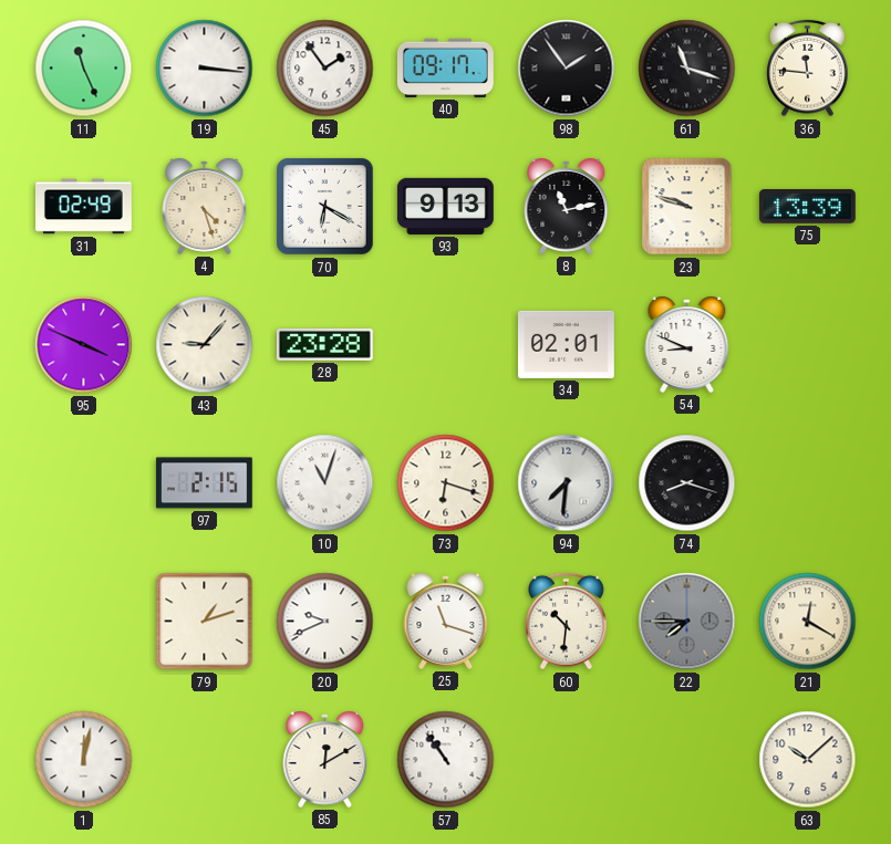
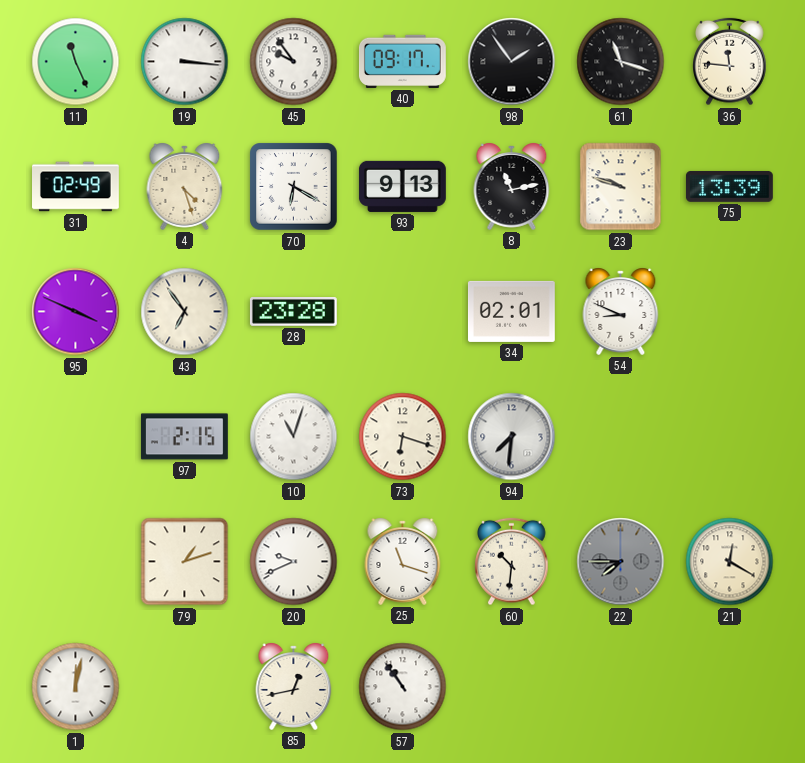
45: 1:54 -> 9:54 (294, 62)
43: 9:07 -> 6:54 (185, 312)
74: 8:18 -> none (687, 483)
85: 12:10 -> 12:43 (294, 686)
63: 10:08 -> none (808, 760)
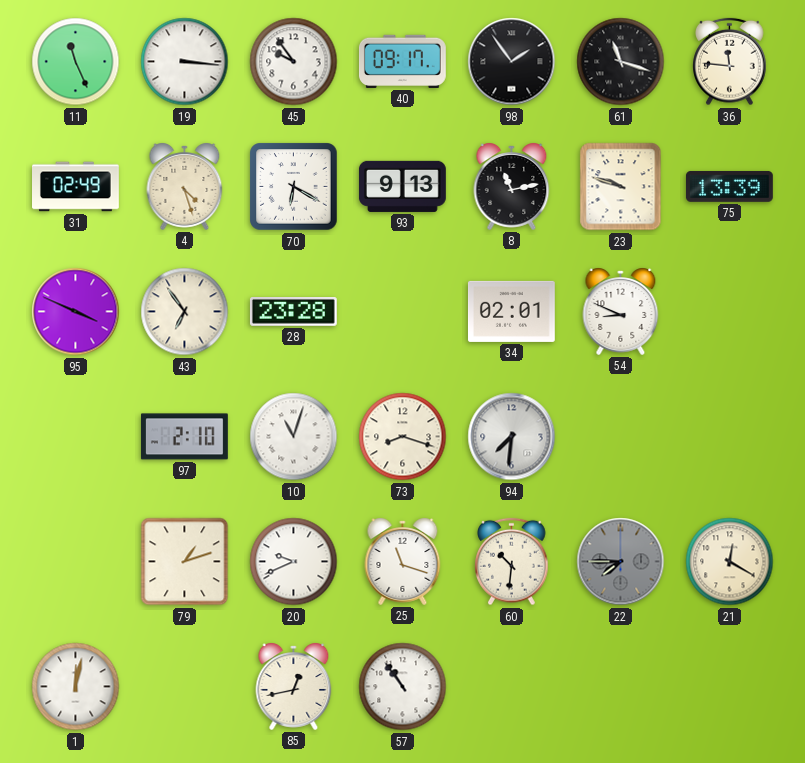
97: 2:15 -> 2:10 (184, 437)
73: 6:18 -> 8:18 (403, 437)
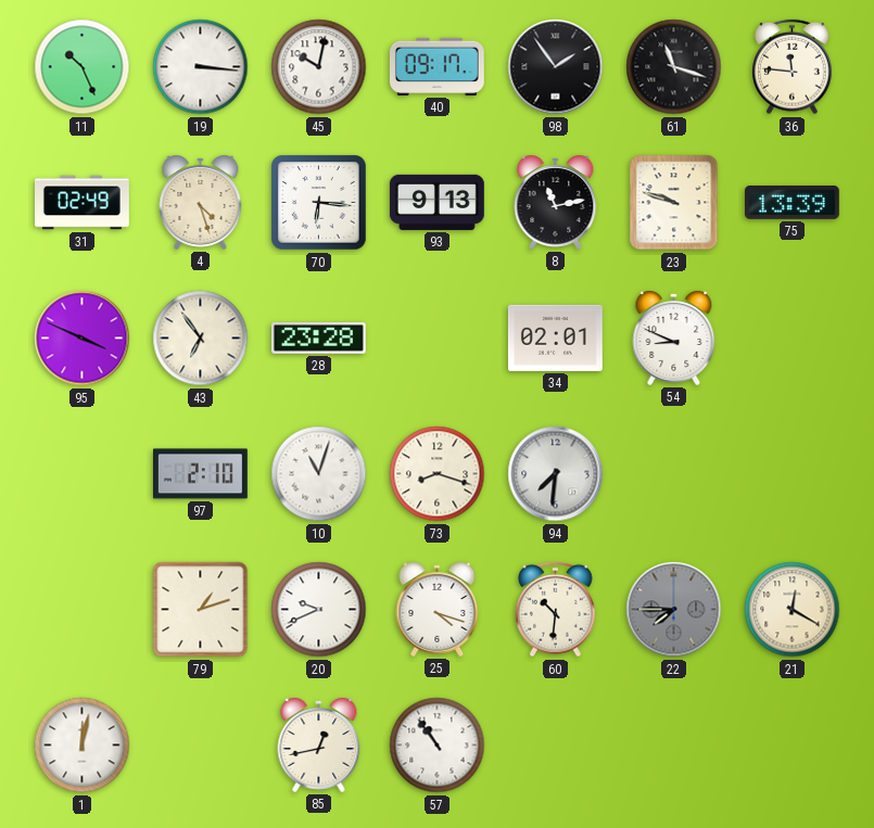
11: 11:26 -> 10:26 (83, 67)
45: 9:54 -> 10:02 (319, 67)
70: 6:20 -> 6:16 (319, 203)
25: 11:18 -> 4:18 (438, 609)
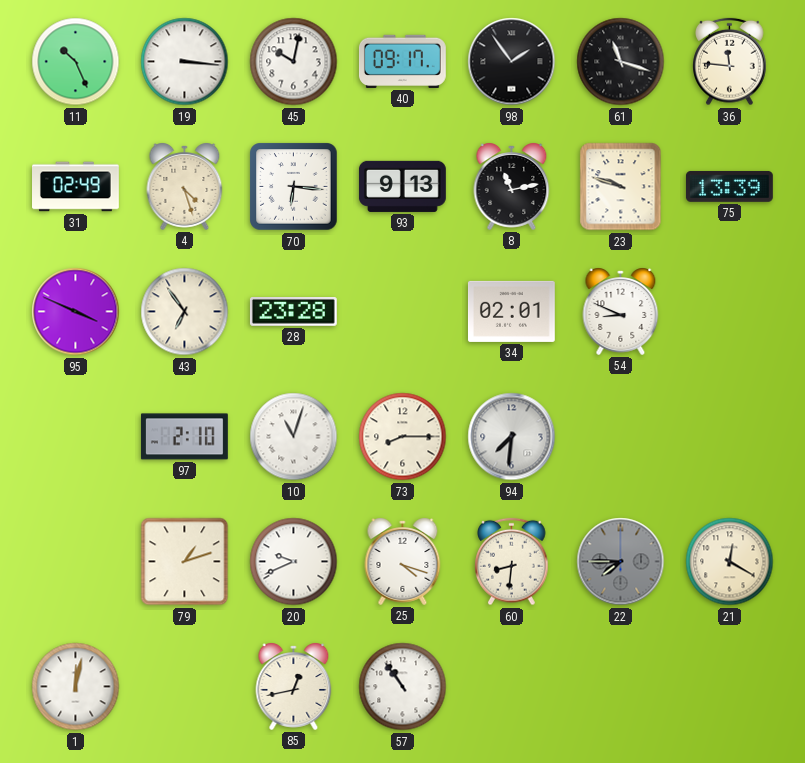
73: 8:18 -> 8:15 (403, 437)
60: 10:31 -> 8:31 (512, 562)
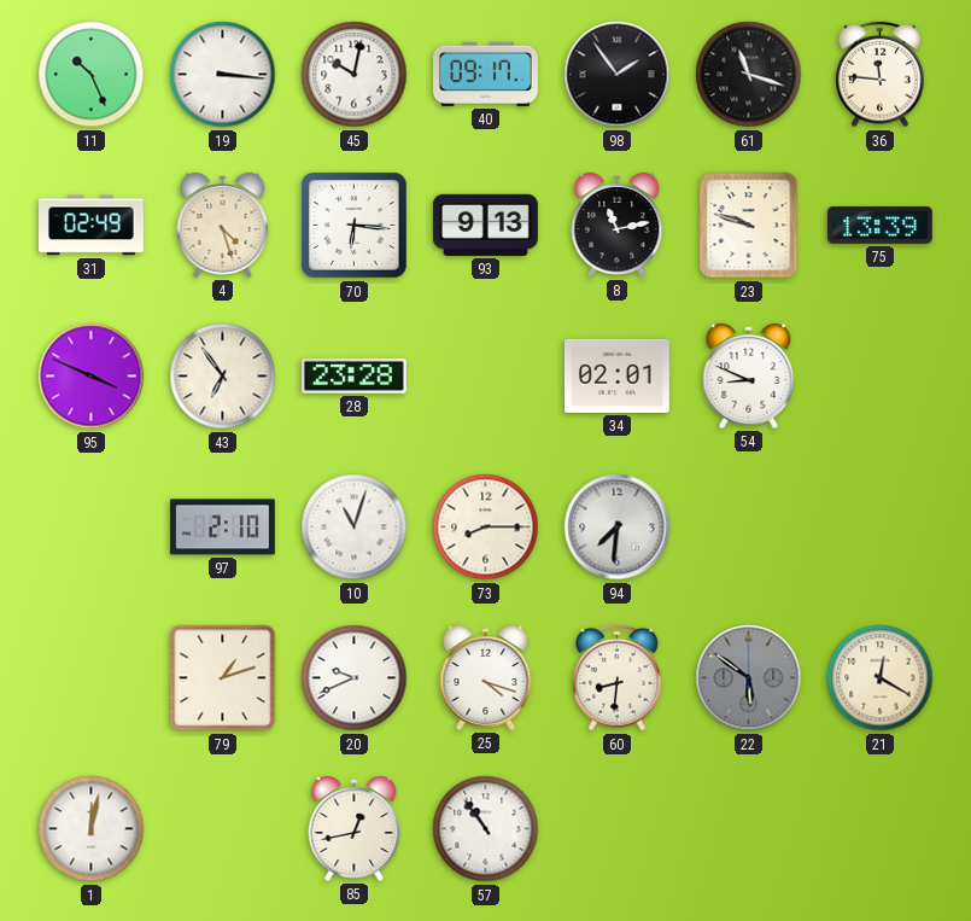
22: 7:45 -> 5:51 (749, 678)
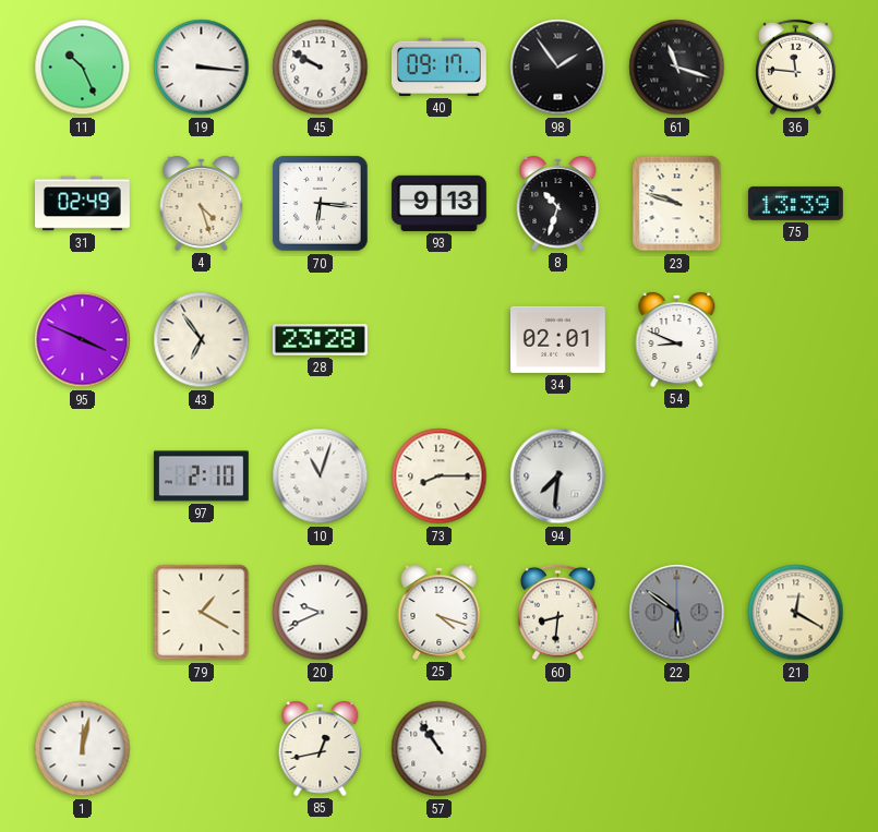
45: 10:02 -> 9:50 (321, 68)
8: 11:13 -> 10:33 (558, 203)
79: 1:12 -> 1:20 (202, 613)
